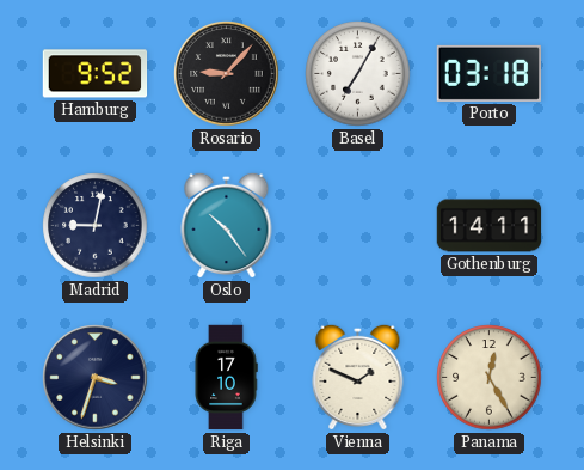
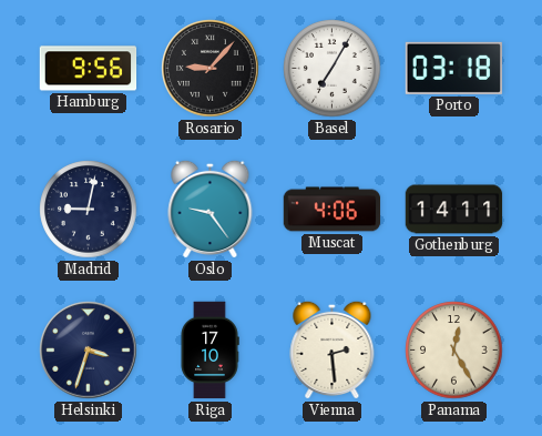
Hamburg: 9:52 -> 9:56 (89, 69)
Oslo: 10:24 -> 9:24 (211, 209)
Muscat: none -> 4:06 (333, 210)
Vienna: 1:49 -> 2:29 (333, 349)
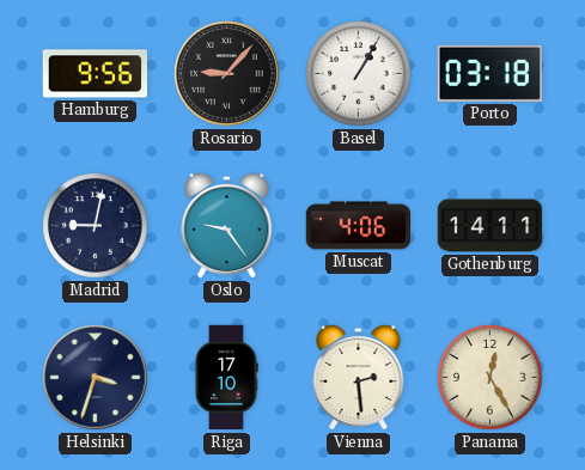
Basel: 7:05 -> 1:05 (359, 74)
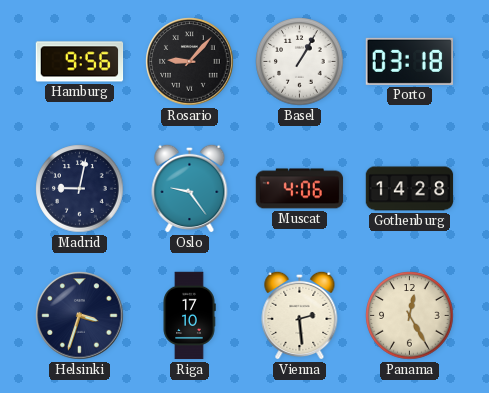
Gothenburg: 14:11 -> 14:28 (410, 189)
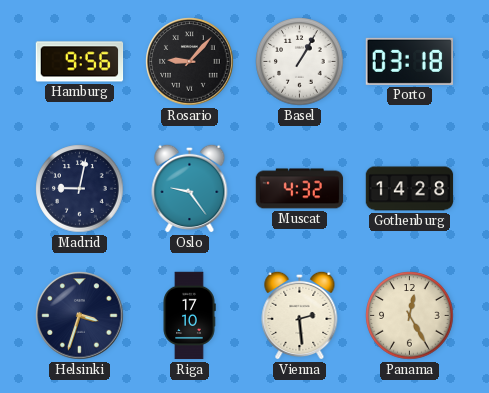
Muscat: 4:06 -> 4:32 (300, 189)
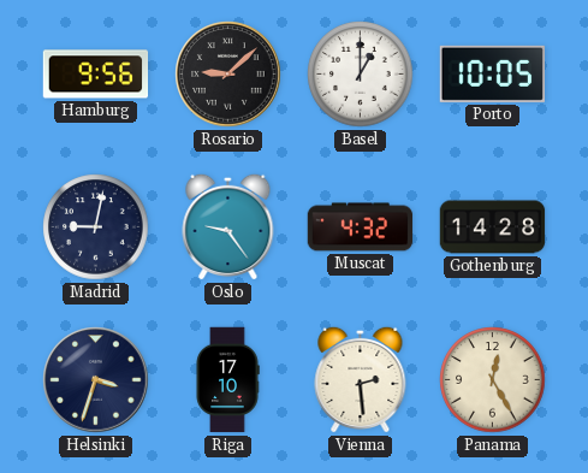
Rosario: 9:07 -> 9:08 (228, 75)
Basel: 1:05 -> 1:00 (361, 75)
Porto: 03:18 -> 10:05 (492, 73)
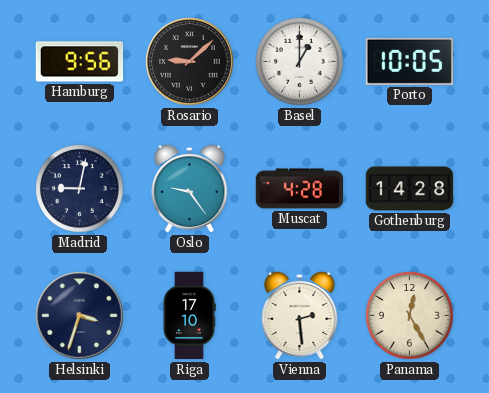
Muscat: 4:32 -> 4:28 (300, 189)
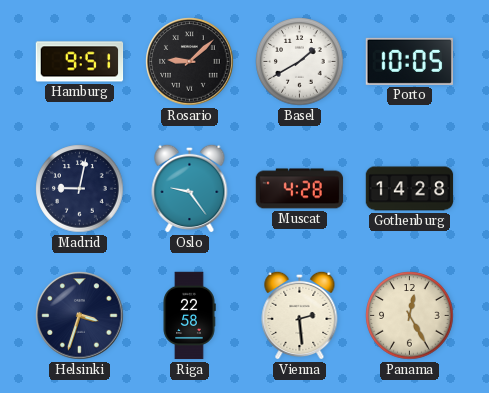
Hamburg: 9:56 -> 9:51 (80, 62)
Basel: 1:00 -> 1:40 (300, 62)
Riga: 17:10 -> 22:58 (189, 316)
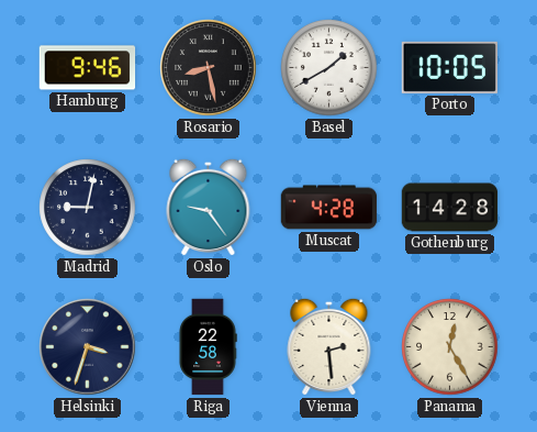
Hamburg: 9:51 -> 9:46 (88, 68)
Rosario: 9:08 -> 8:28 (209, 68)
